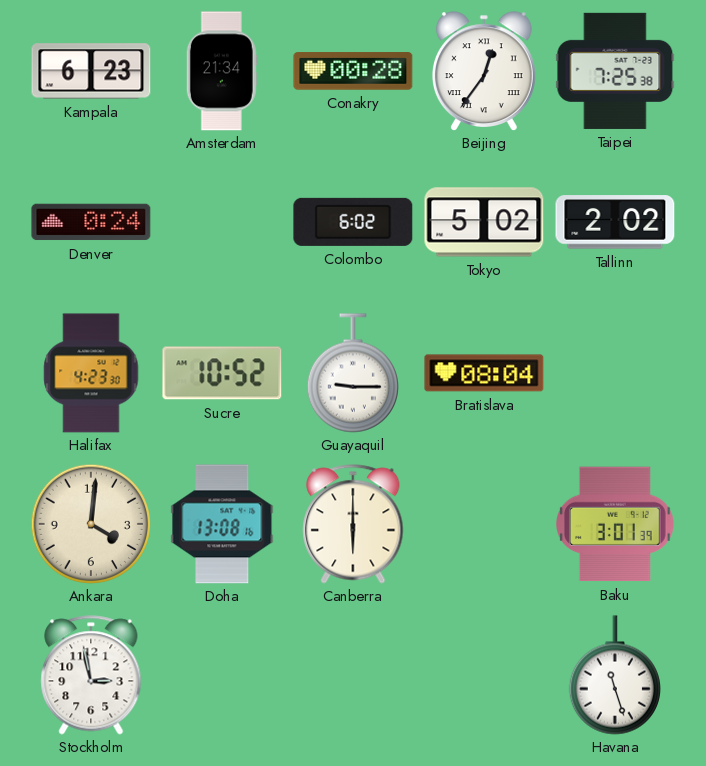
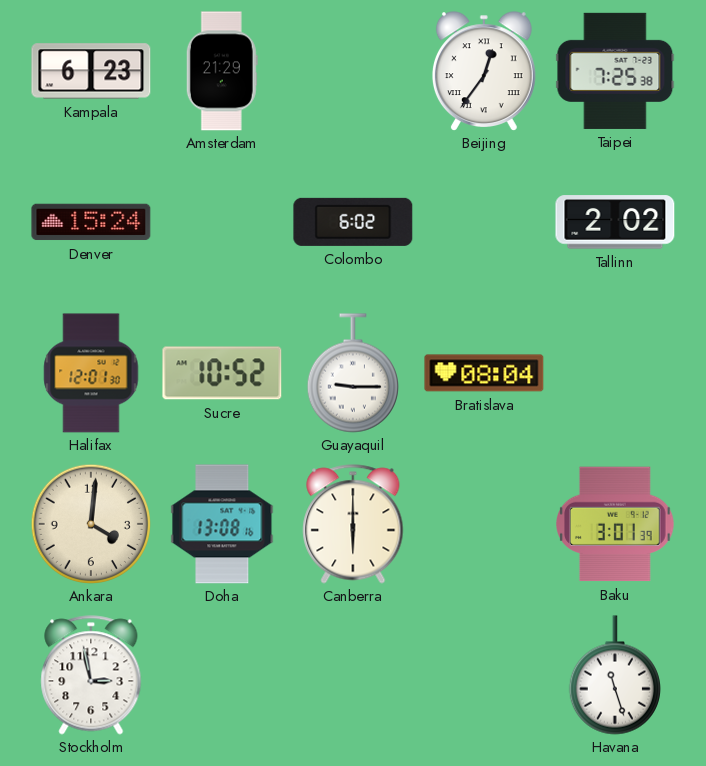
Amsterdam: 21:34 -> 21:29 (222, 71)
Conakry: 00:28 -> none (353, 71)
Denver: 0:24 -> 15:24 (91, 222)
Tokyo: 5:02 -> none (484, 222)
Halifax: 4:23 -> 12:01 (91, 373)
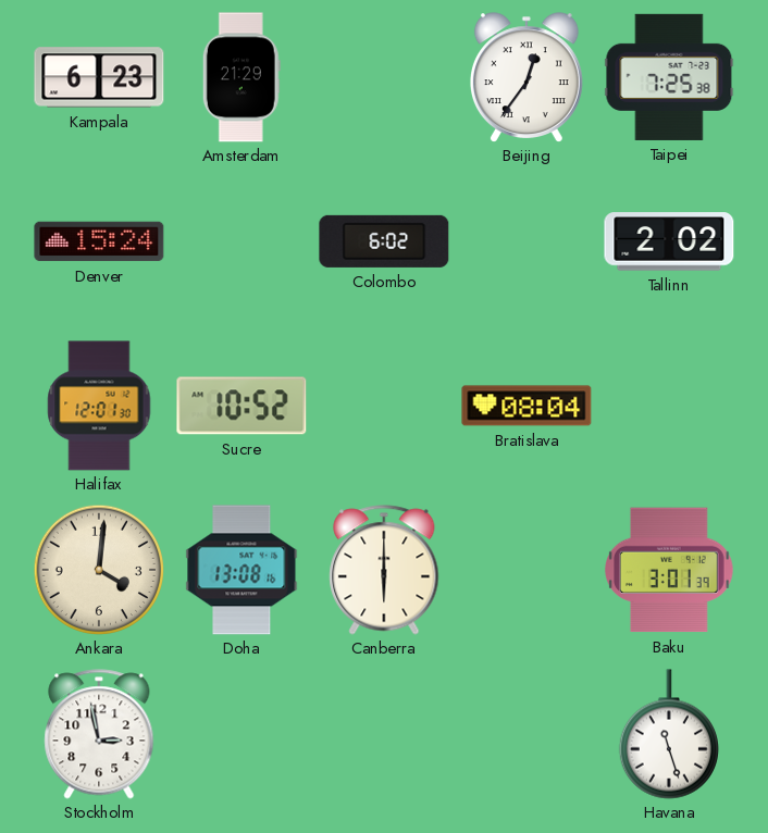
Guayaquil: 9:15 -> none (353, 373)
